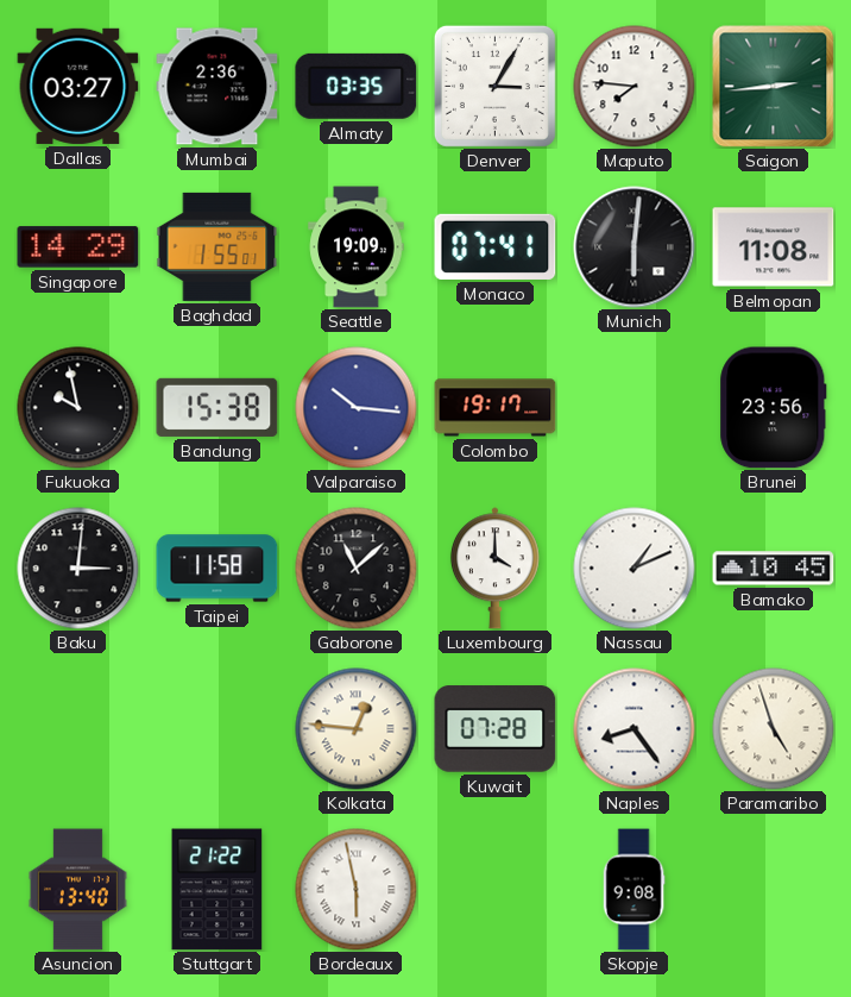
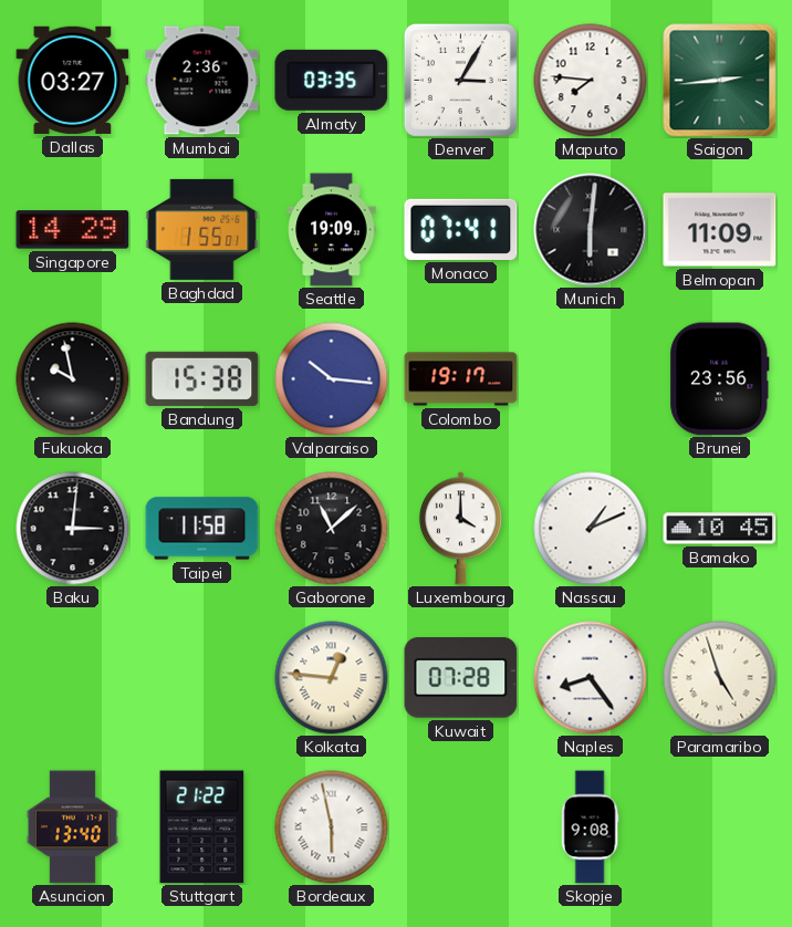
Belmopan: 11:08 -> 11:09 (720, 230)
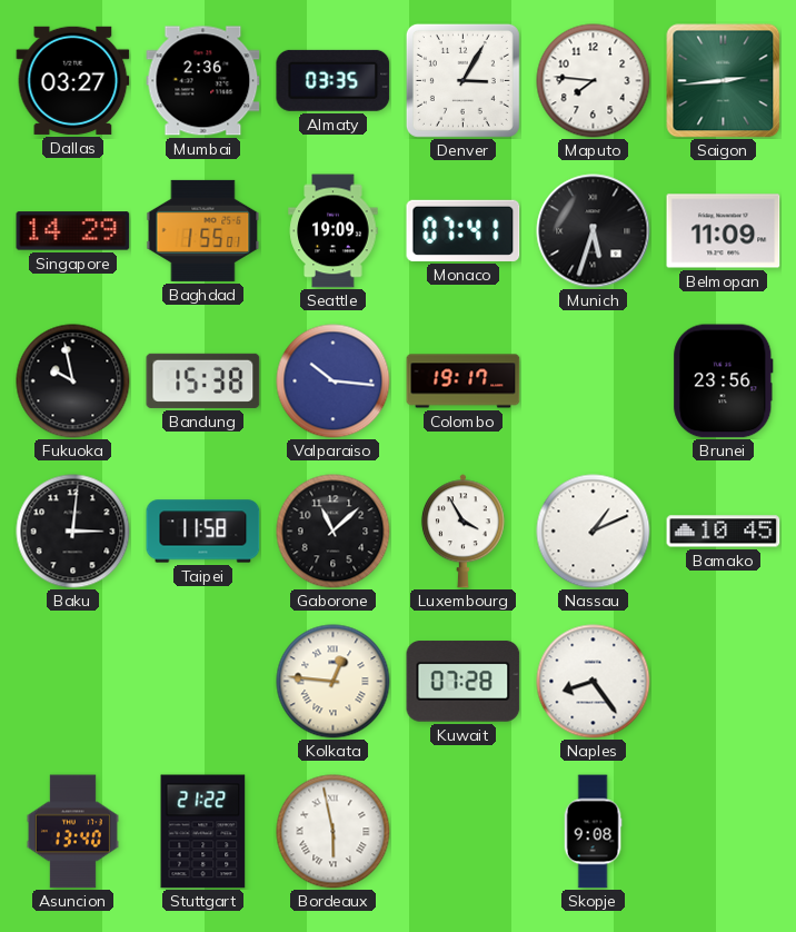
Munich: 6:01 -> 5:33 (594, 231)
Luxembourg: 4:00 -> 3:55 (462, 532)
Paramaribo: 4:57 -> none (720, 678)
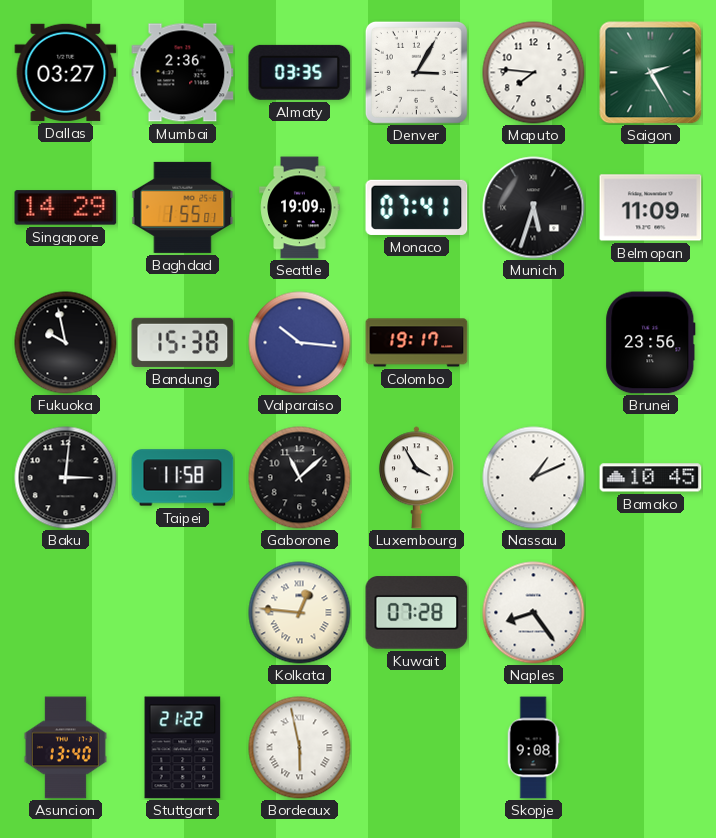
Saigon: 2:44 -> 2:25 (651, 73)
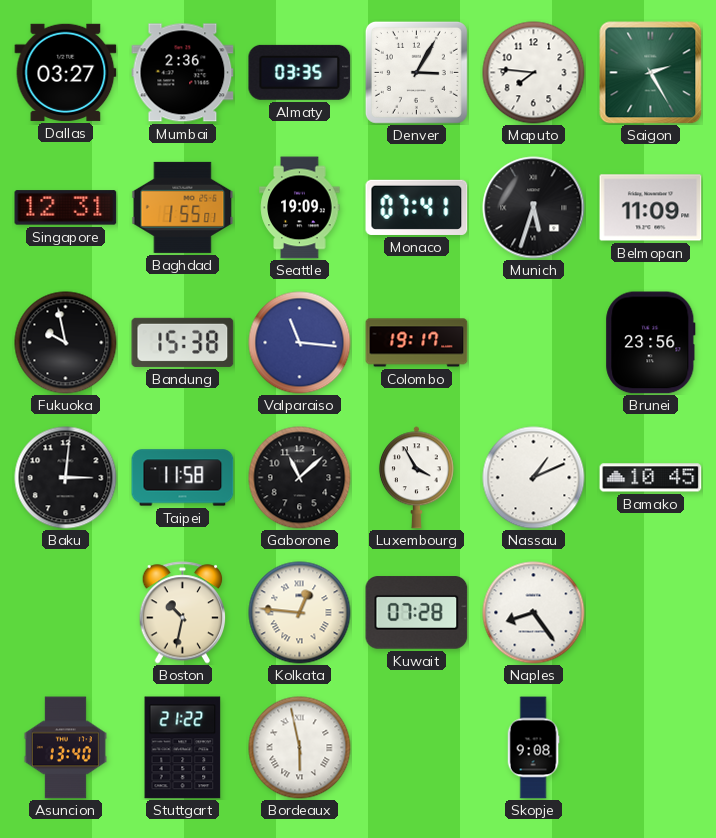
Singapore: 14:29 -> 12:31 (66, 208)
Valparaiso: 10:16 -> 11:16 (300, 343)
Boston: none -> 10:32 (183, 613)
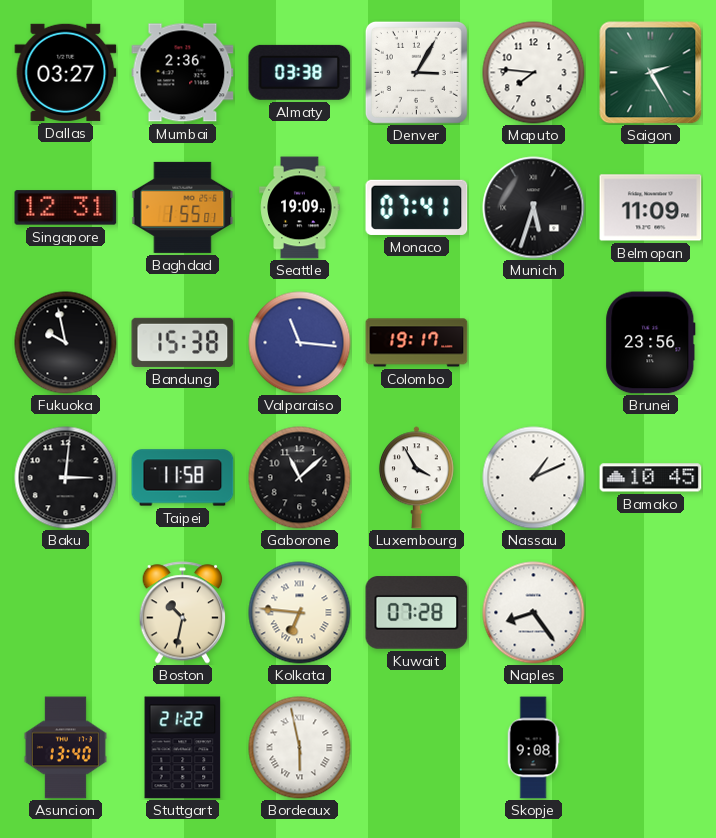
Almaty: 03:35 -> 03:38 (300, 72)
Kolkata: 12:46 -> 6:46 (300, 613)
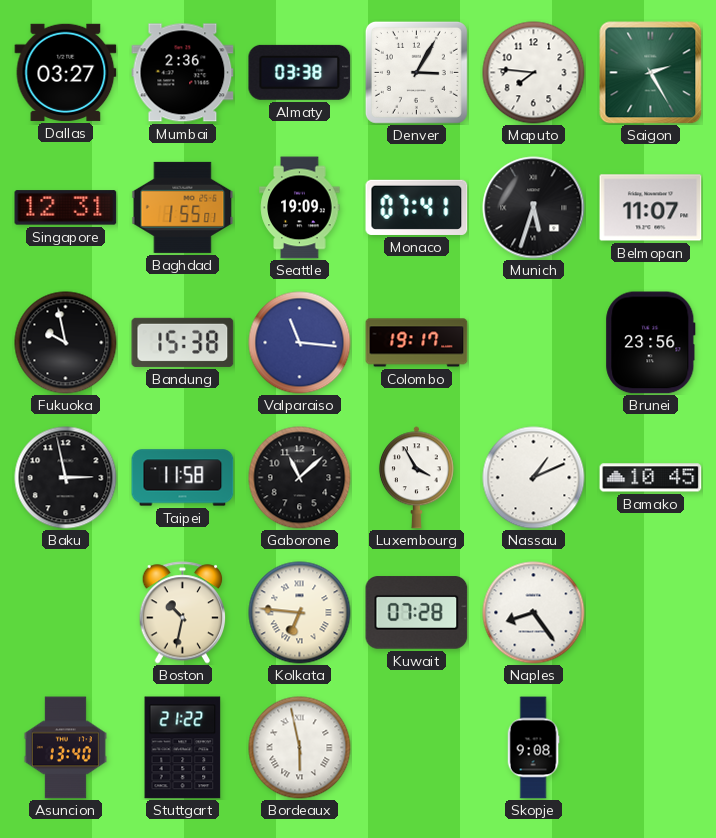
Belmopan: 11:09 -> 11:07 (651, 208)
Baku: 3:01 -> 2:58 (66, 478)
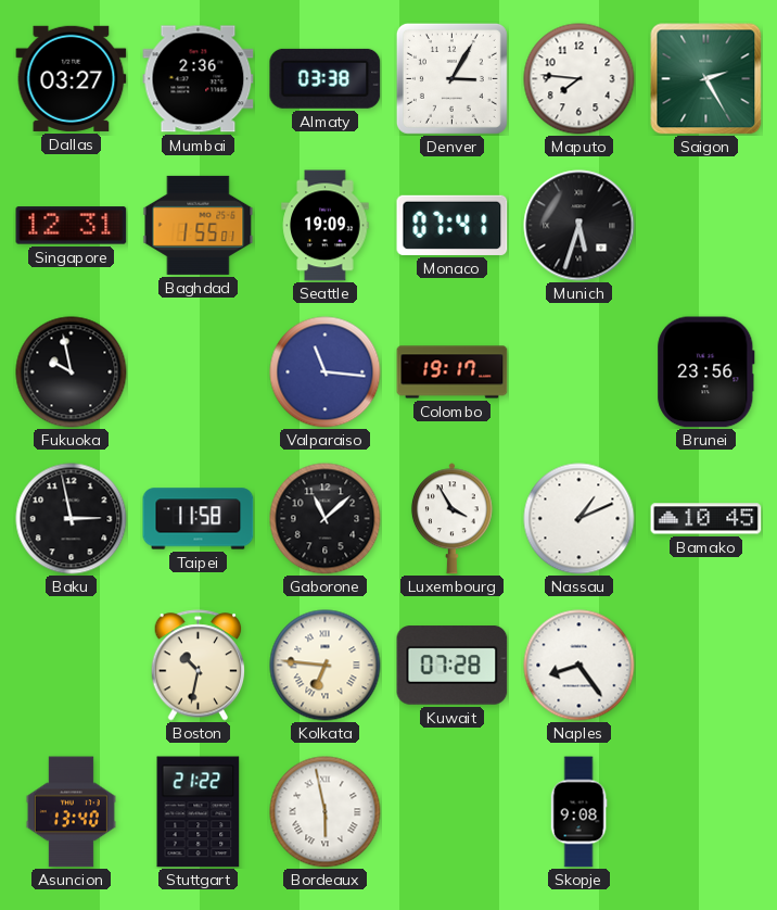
Belmopan: 11:07 -> none (651, 208)
Bandung: 15:38 -> none (183, 342)
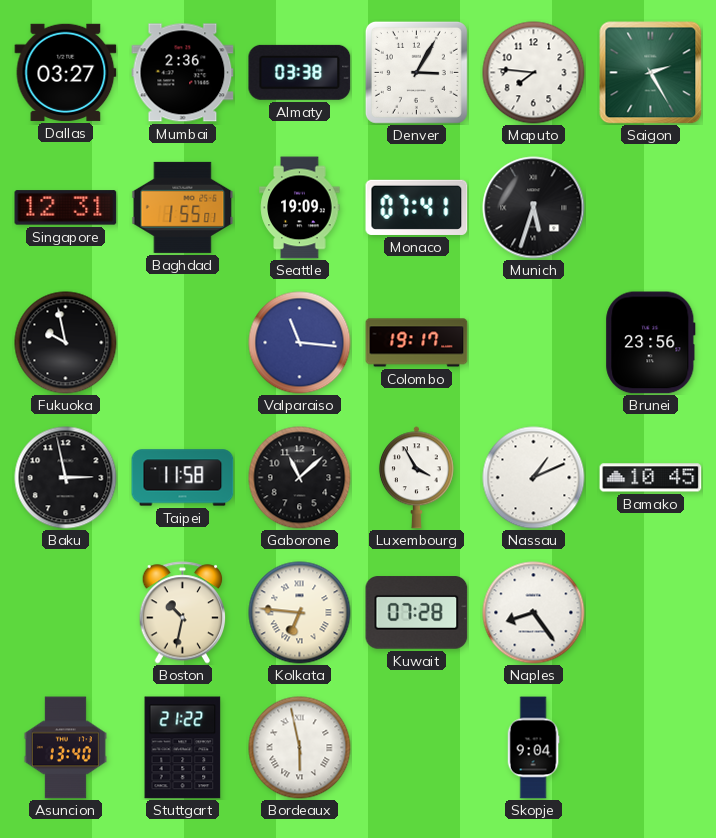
Skopje: 9:08 -> 9:04 (533, 748)
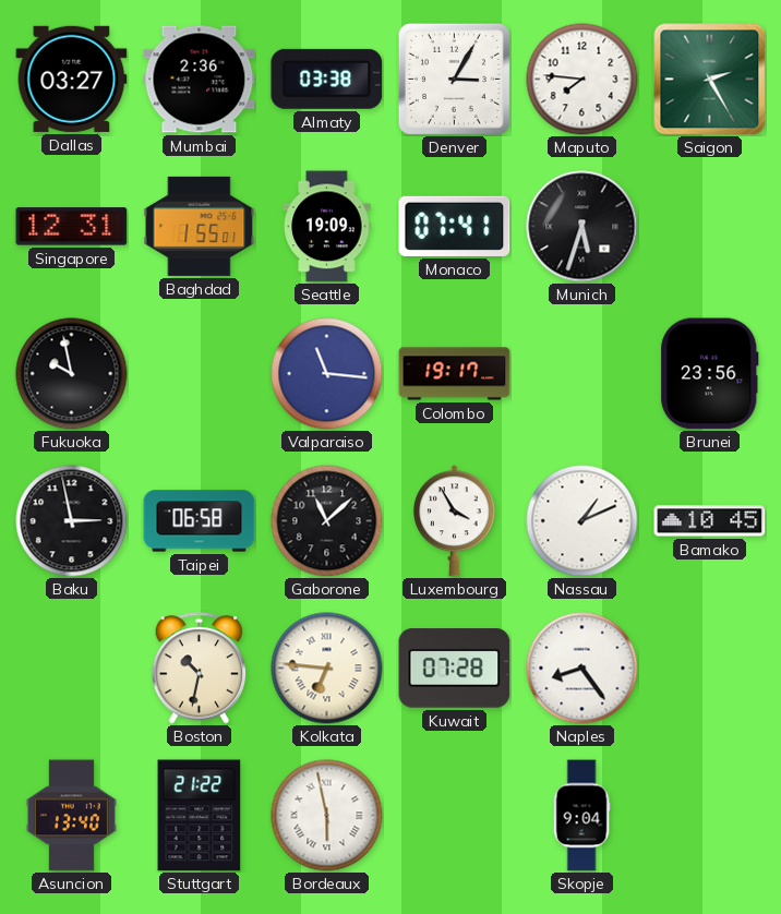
Taipei: 11:58 -> 06:58 (200, 521)
